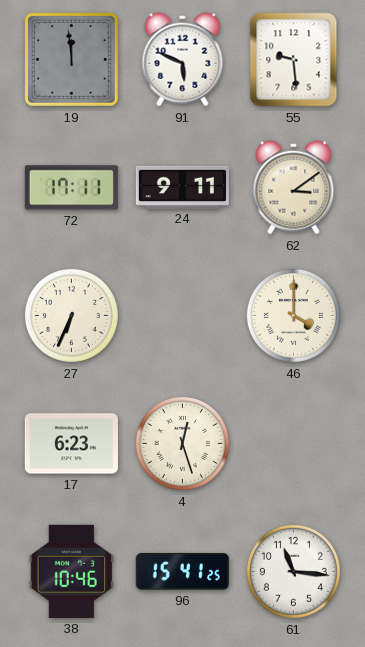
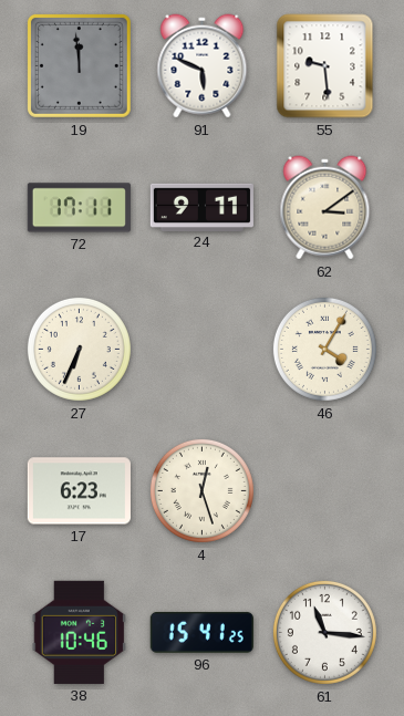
46: 4:00 -> 4:05 (324, 349)
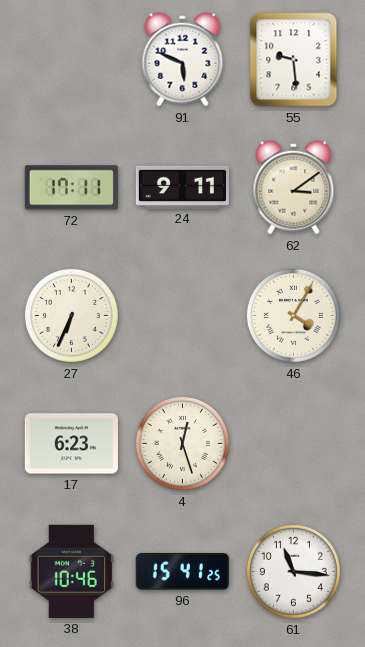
19: 11:59 -> none (79, 65)
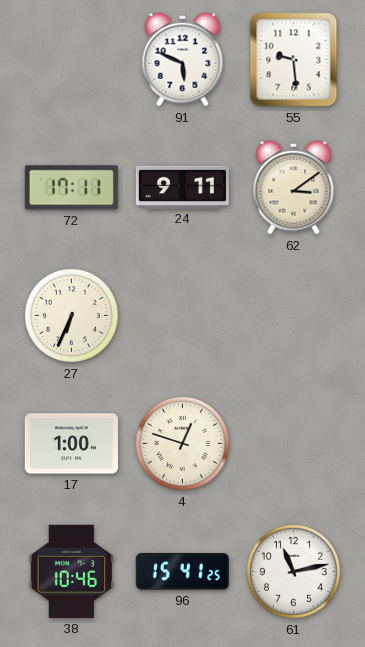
46: 4:05 -> none (293, 315)
17: 6:23 -> 1:00 (71, 444)
4: 12:27 -> 12:48 (182, 443)
61: 11:16 -> 11:13 (293, 571)
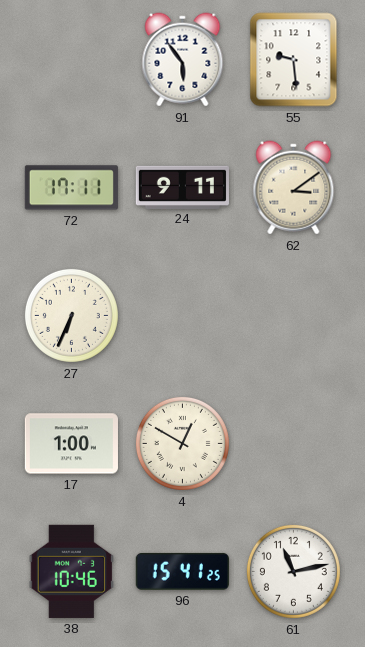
91: 5:49 -> 5:54 (183, 60)
4: 12:48 -> 12:50 (182, 443)
